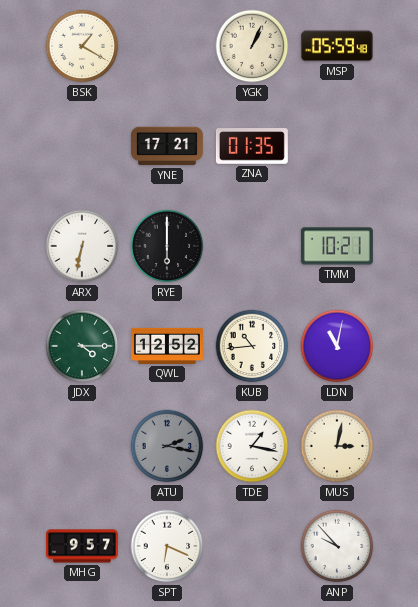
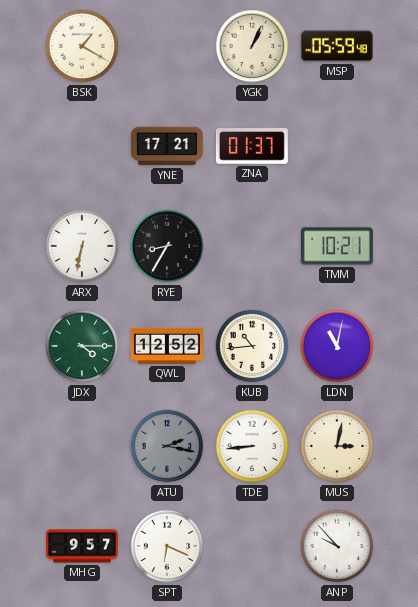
ZNA: 01:35 -> 01:37 (252, 146)
RYE: 6:00 -> 8:35 (167, 246)
TDE: 1:17 -> 8:44 (252, 446)
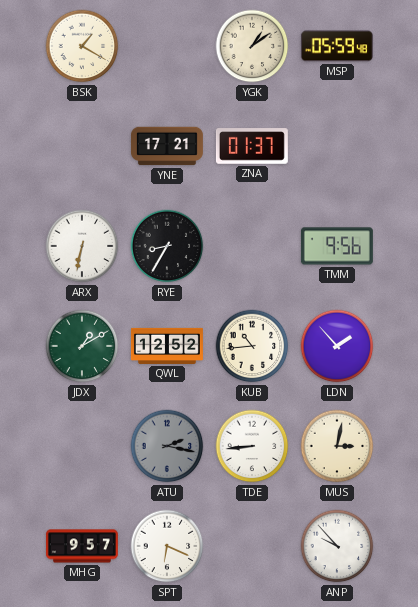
YGK: 1:04 -> 1:09 (252, 46)
TMM: 10:21 -> 9:56 (337, 246)
JDX: 4:15 -> 1:10 (82, 346)
LDN: 11:02 -> 1:53 (337, 346)
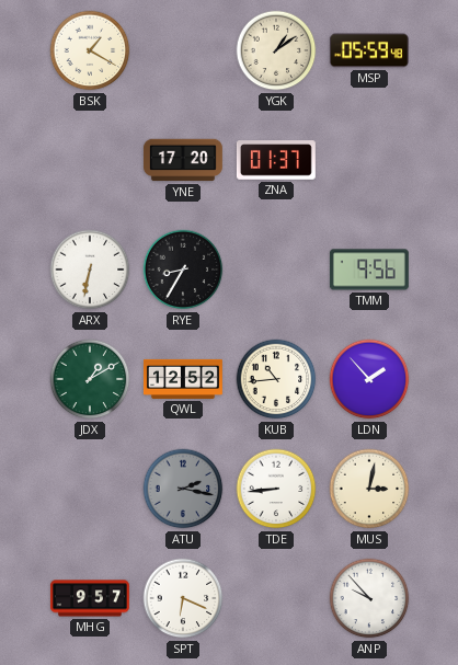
YNE: 17:21 -> 17:20 (183, 160)
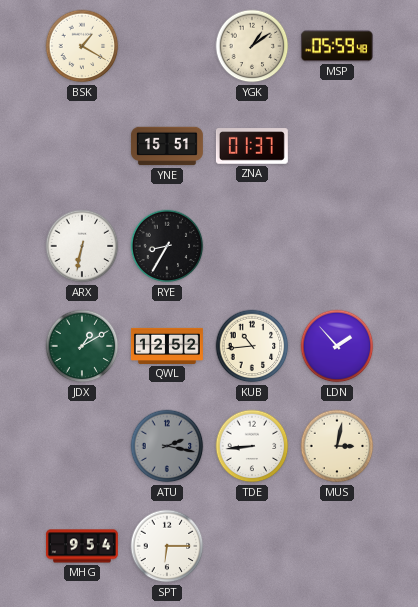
YNE: 17:20 -> 15:51 (167, 146)
TMM: 9:56 -> none (369, 270)
MHG: 9:57 -> 9:54 (82, 546)
SPT: 6:19 -> 6:15 (167, 546)
ANP: 9:53 -> none (369, 598)
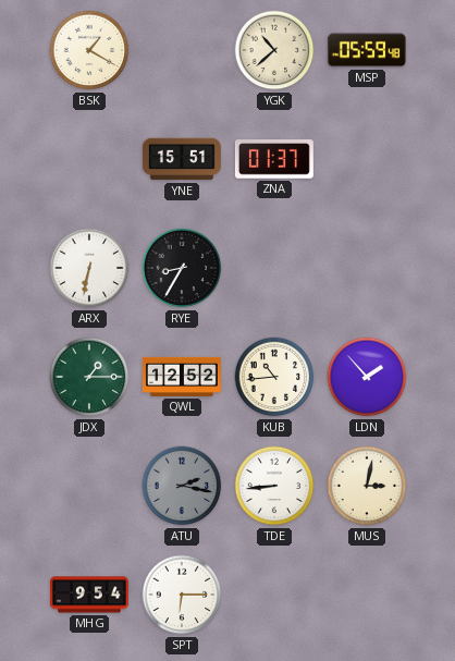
YGK: 1:09 -> 10:38 (274, 50)
JDX: 1:10 -> 1:15 (89, 377)
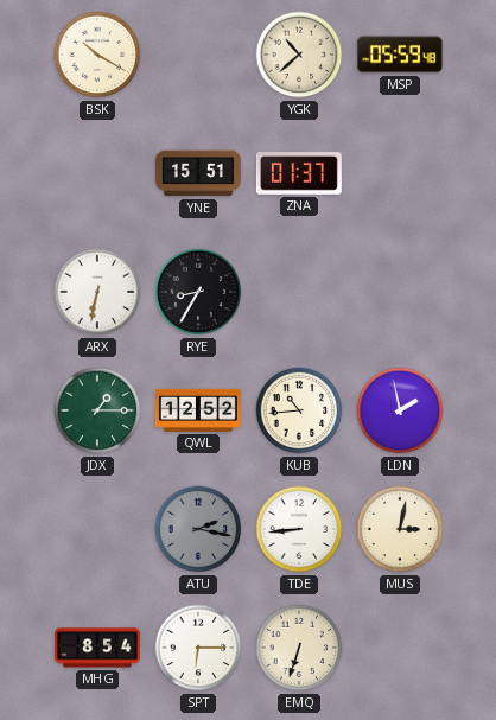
BSK: 1:20 -> 10:20 (97, 55)
LDN: 1:53 -> 1:58 (400, 410)
MHG: 9:54 -> 8:54 (97, 648)
EMQ: none -> 6:33 (299, 648)
